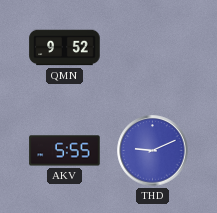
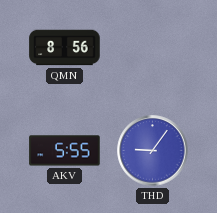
QMN: 9:52 -> 8:56 (65, 48)
THD: 9:11 -> 9:06 (153, 151)
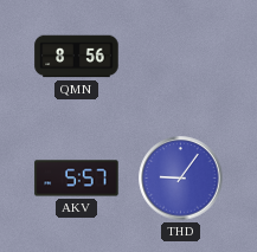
AKV: 5:55 -> 5:57 (77, 179)
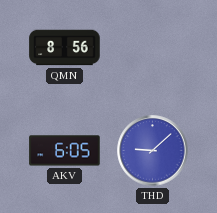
AKV: 5:57 -> 6:05 (65, 151)
THD: 9:06 -> 9:08 (153, 151)
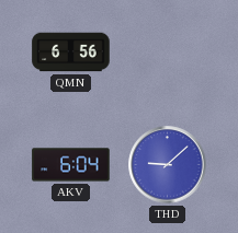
QMN: 8:56 -> 6:56 (71, 53)
AKV: 6:05 -> 6:04 (71, 165)
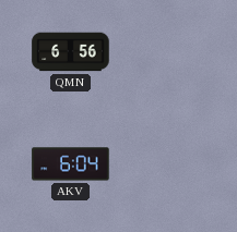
THD: 9:08 -> none (168, 165)
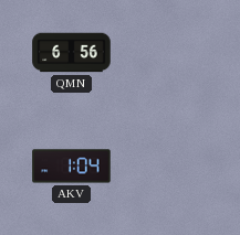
AKV: 6:04 -> 1:04 (72, 167)
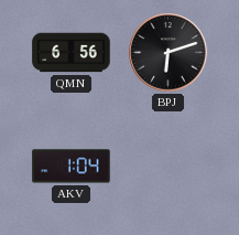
BPJ: none -> 6:12 (169, 53)
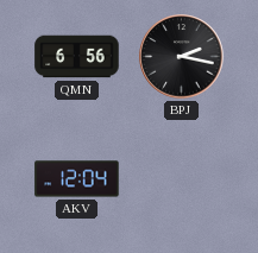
BPJ: 6:12 -> 2:17 (182, 57)
AKV: 1:04 -> 12:04 (77, 179)
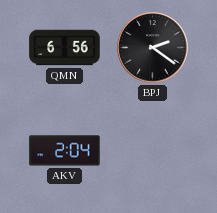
BPJ: 2:17 -> 2:21 (153, 48)
AKV: 12:04 -> 2:04 (65, 151)
